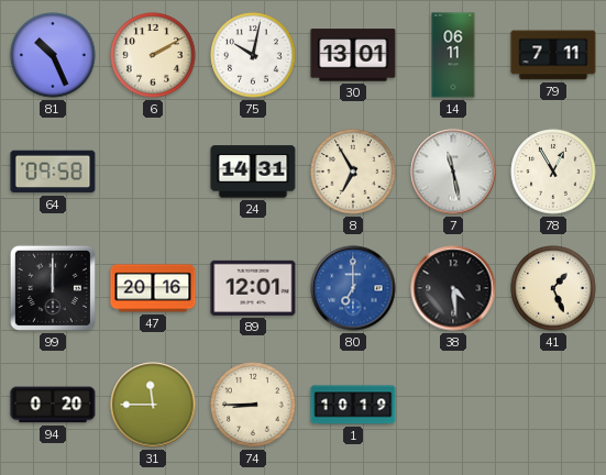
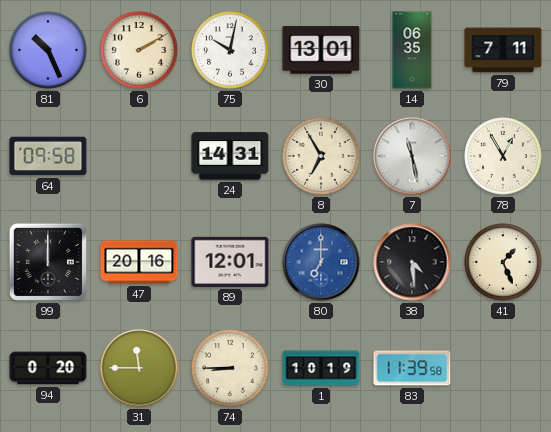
14: 06:11 -> 06:35 (412, 50)
83: none -> 11:39 (412, 368)
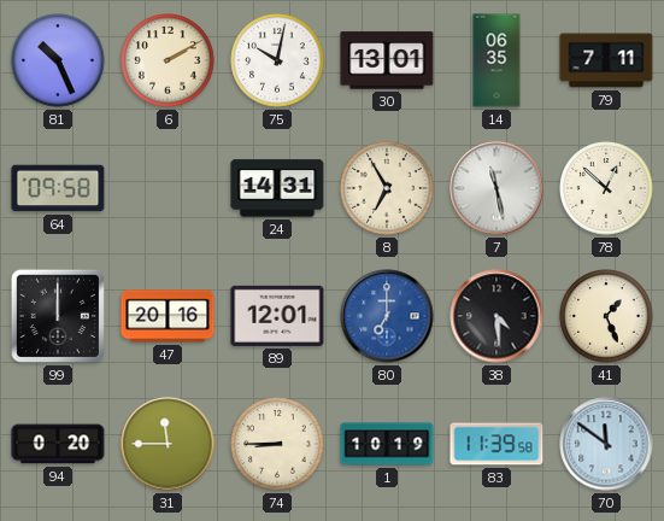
78: 12:55 -> 12:52 (606, 188)
70: none -> 11:51 (606, 444)
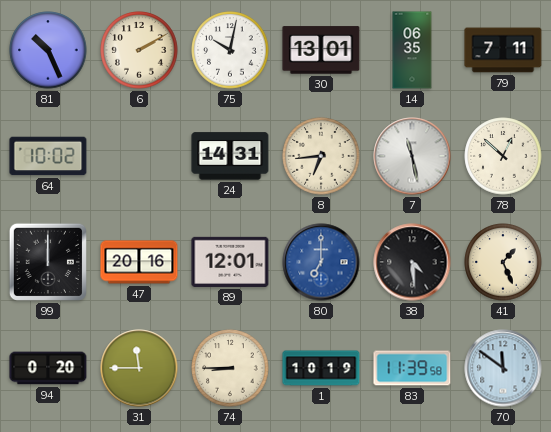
64: 09:58 -> 10:02 (48, 156)
8: 6:55 -> 6:44 (321, 156)
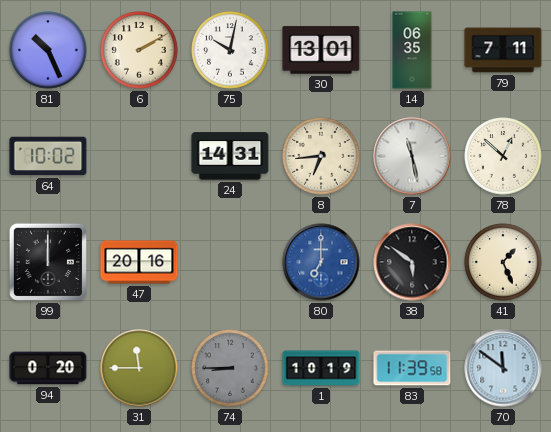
89: 12:01 -> none (230, 262)
38: 4:29 -> 5:51 (412, 262)
74 dial: cream -> grey (230, 368)
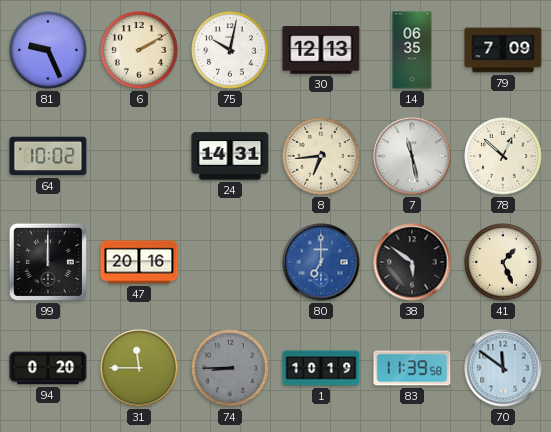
81: 10:26 -> 9:26 (48, 50)
30: 13:01 -> 12:13 (321, 50)
79: 7:11 -> 7:09 (503, 50)
